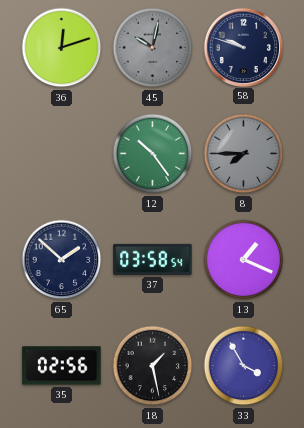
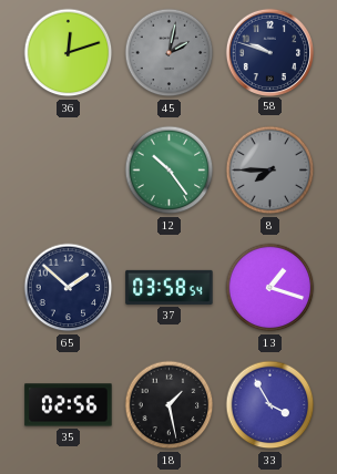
45: 10:02 -> 2:02 (170, 53)
13: 1:19 -> 1:18 (270, 288)
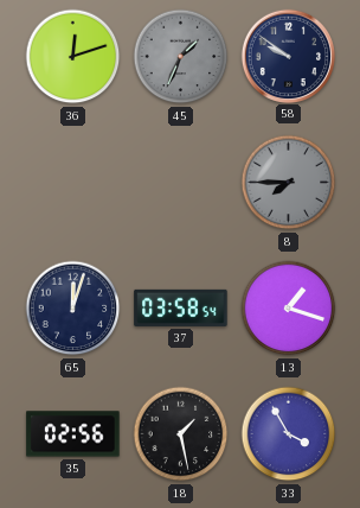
45: 2:02 -> 1:34 (181, 57)
58: 9:48 -> 9:51 (288, 56)
12: 10:24 -> none (170, 171)
65: 1:52 -> 12:03 (73, 309)
